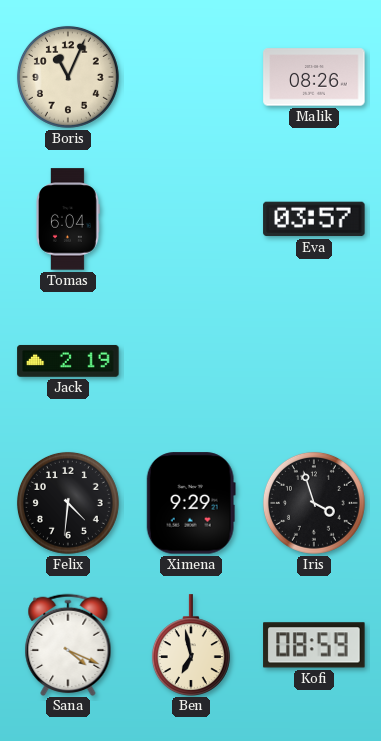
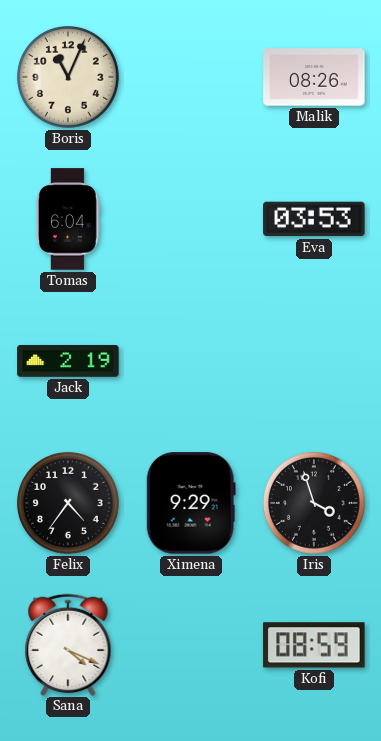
Eva: 03:57 -> 03:53 (314, 219)
Felix: 4:31 -> 4:36 (68, 503)
Ben: 6:58 -> none (191, 645)
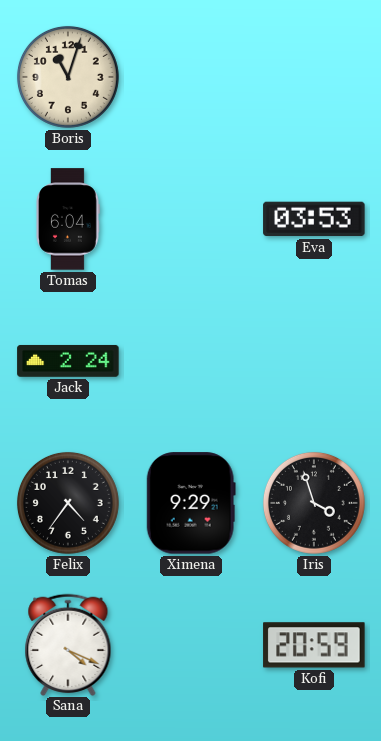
Boris: 11:04 -> 11:03 (68, 77)
Malik: 08:26 -> none (314, 77)
Jack: 2:19 -> 2:24 (68, 361)
Kofi: 08:59 -> 20:59 (314, 645)
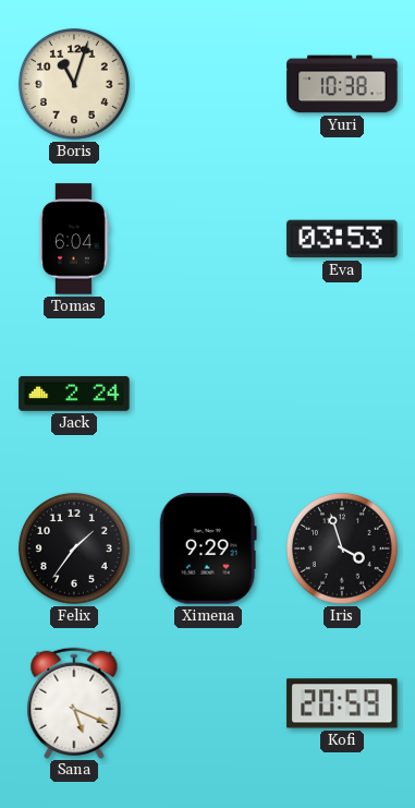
Yuri: none -> 10:38 (342, 84)
Felix: 4:36 -> 1:36 (74, 548)
Sana: 4:19 -> 5:19 (74, 702)
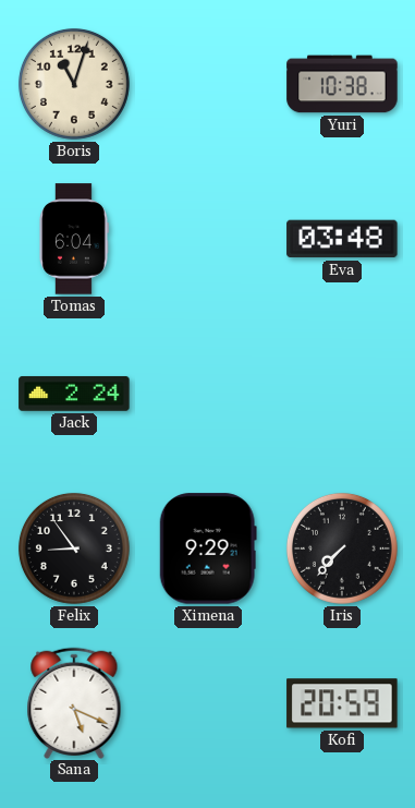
Eva: 03:53 -> 03:48 (342, 239)
Felix: 1:36 -> 8:54 (74, 548)
Iris: 3:57 -> 7:37 (342, 548)
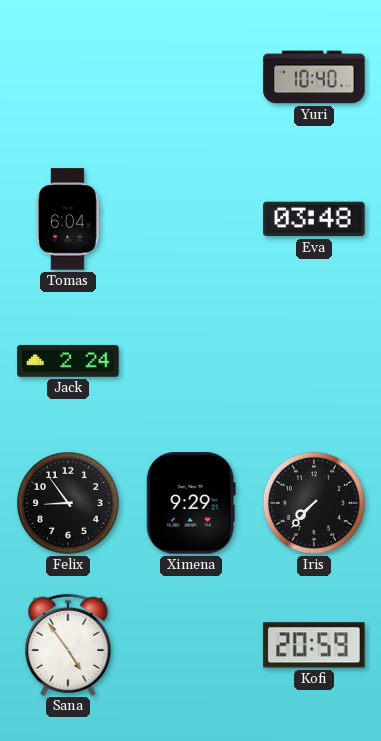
Boris: 11:03 -> none (74, 84)
Yuri: 10:38 -> 10:40 (314, 77)
Sana: 5:19 -> 4:54 (68, 644)
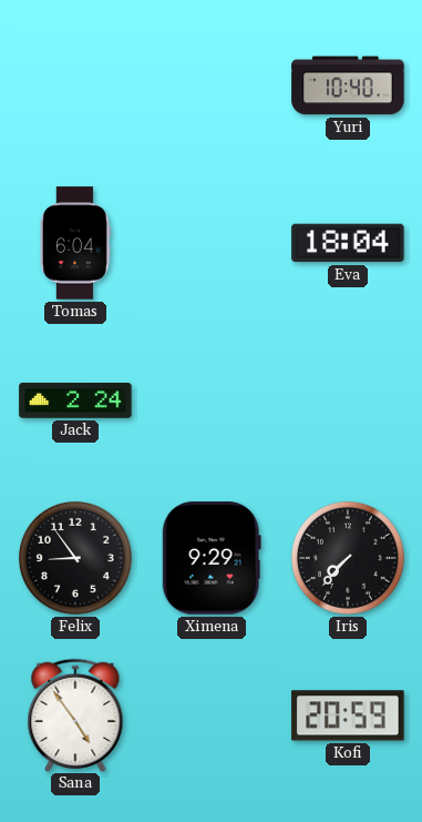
Eva: 03:48 -> 18:04 (348, 243)
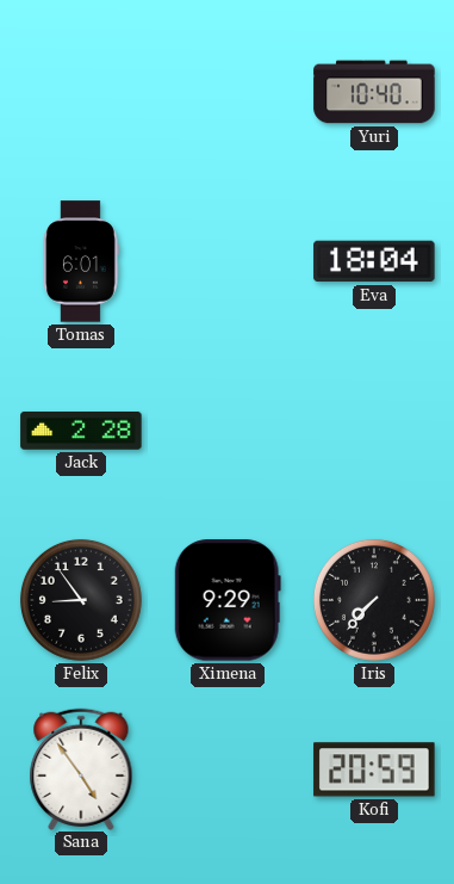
Tomas: 6:04 -> 6:01 (81, 261)
Jack: 2:24 -> 2:28 (81, 431)
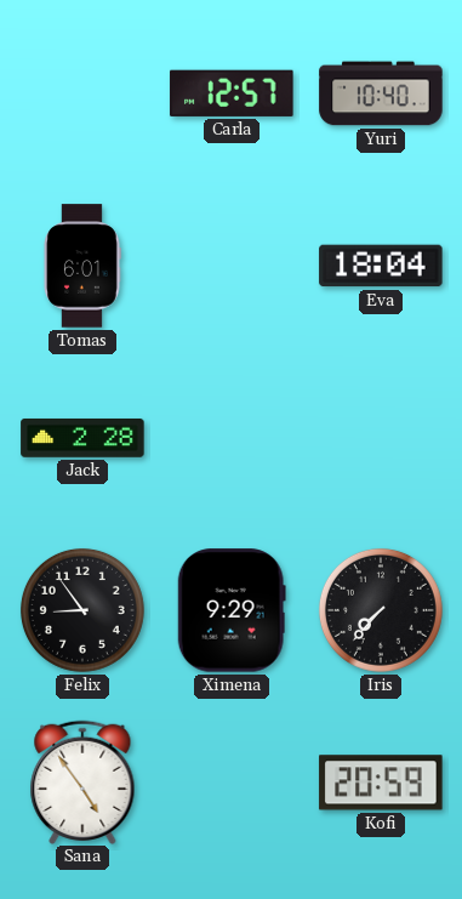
Carla: none -> 12:57 (232, 93)
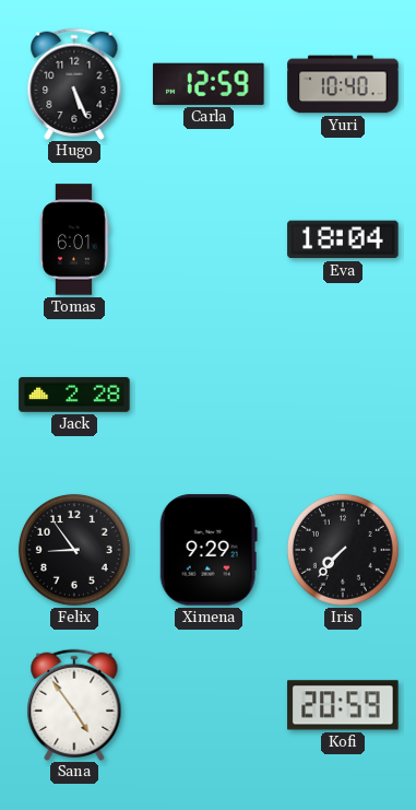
Hugo: none -> 5:26 (74, 83)
Carla: 12:57 -> 12:59 (209, 84)
